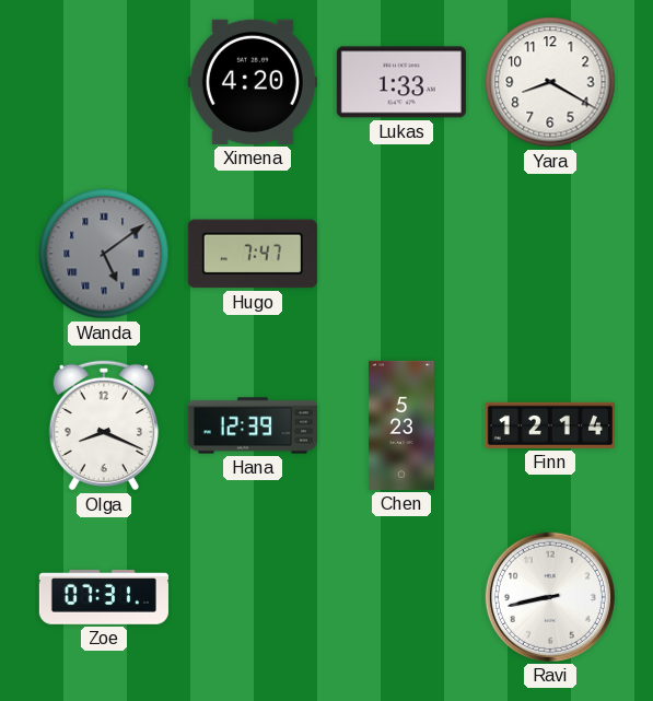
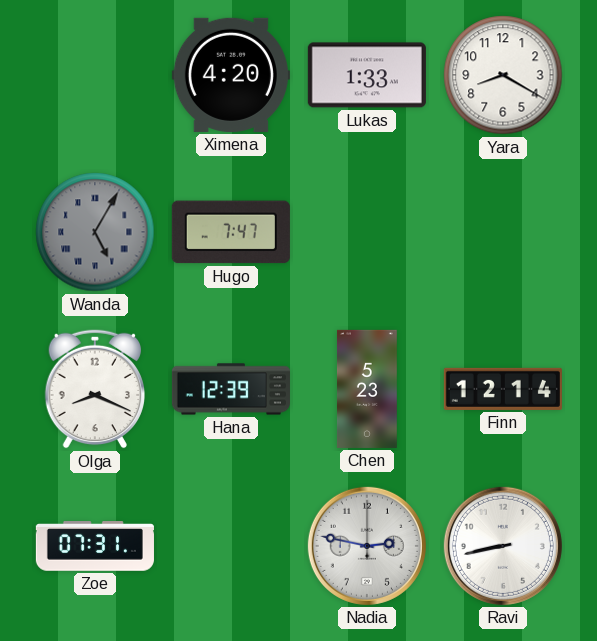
Wanda: 5:09 -> 5:05 (95, 232)
Nadia: none -> 2:47 (367, 546)
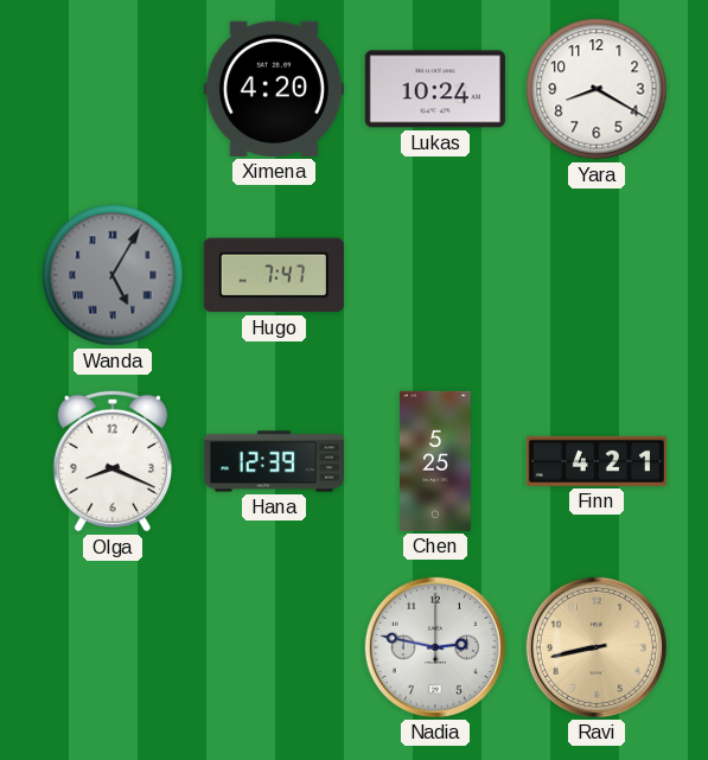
Lukas: 1:33 -> 10:24 (435, 89)
Chen: 5:23 -> 5:25 (435, 461)
Finn: 12:14 -> 4:21 (597, 461)
Zoe: 07:31 -> none (95, 546)
Ravi dial: white -> champagne (597, 647)
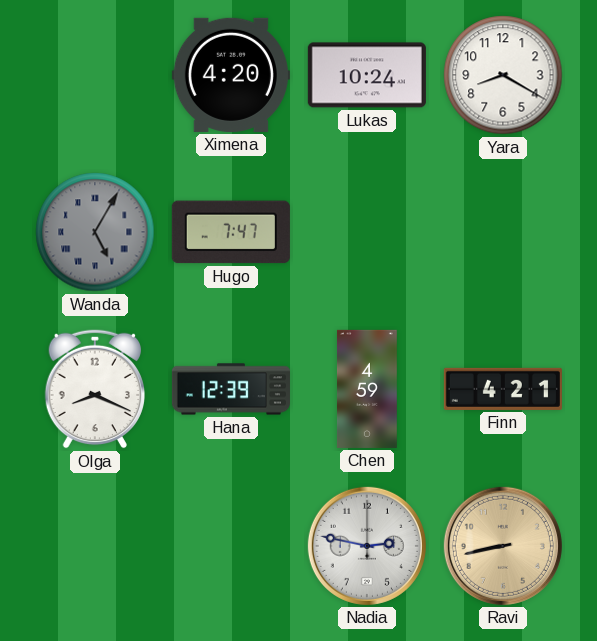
Chen: 5:25 -> 4:59 (367, 389)
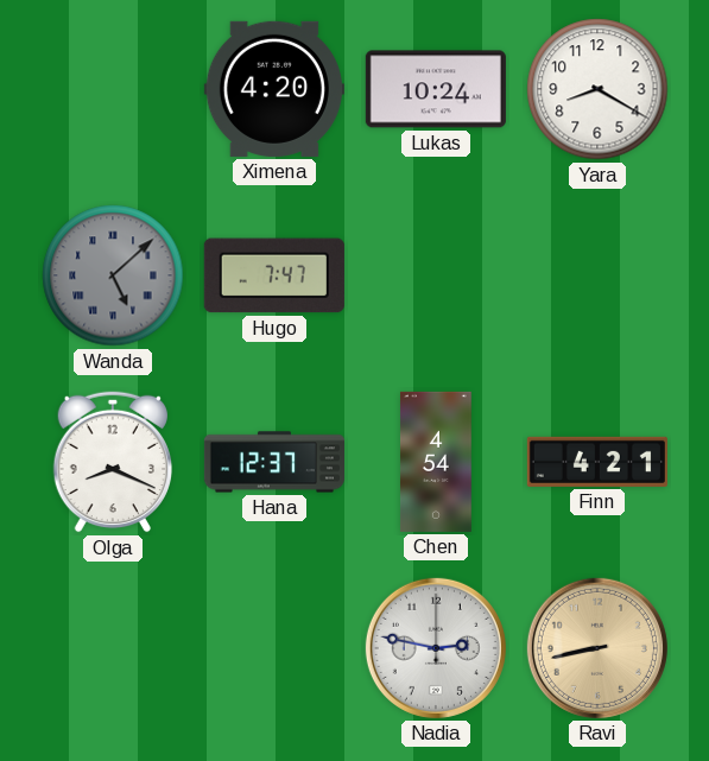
Wanda: 5:05 -> 5:08 (113, 275)
Hana: 12:39 -> 12:37 (274, 462)
Chen: 4:59 -> 4:54 (436, 462)
